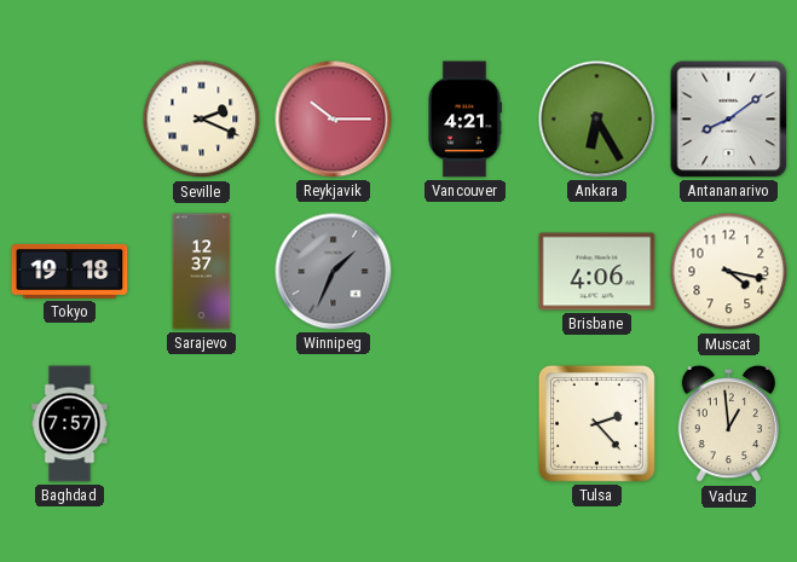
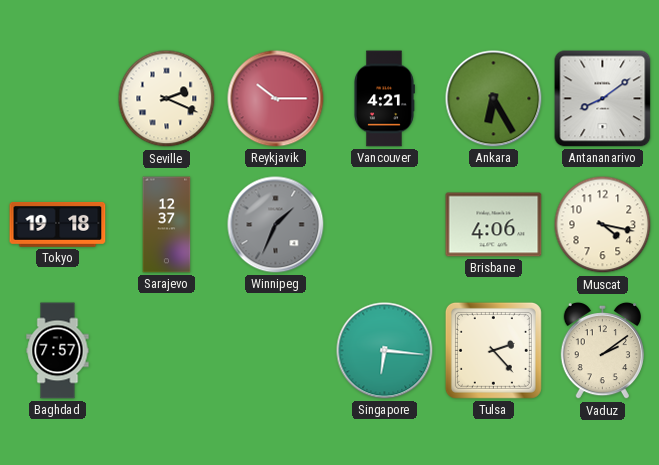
Singapore: none -> 6:16 (385, 351)
Vaduz: 12:59 -> 2:09 (602, 351)
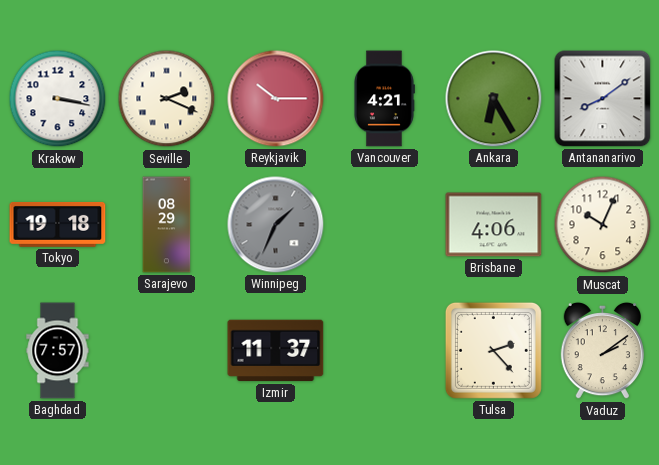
Krakow: none -> 3:17 (58, 99)
Sarajevo: 12:37 -> 08:29 (167, 225)
Muscat: 4:17 -> 10:04 (603, 225)
Izmir: none -> 11:37 (276, 351)
Singapore: 6:16 -> none (385, 351)
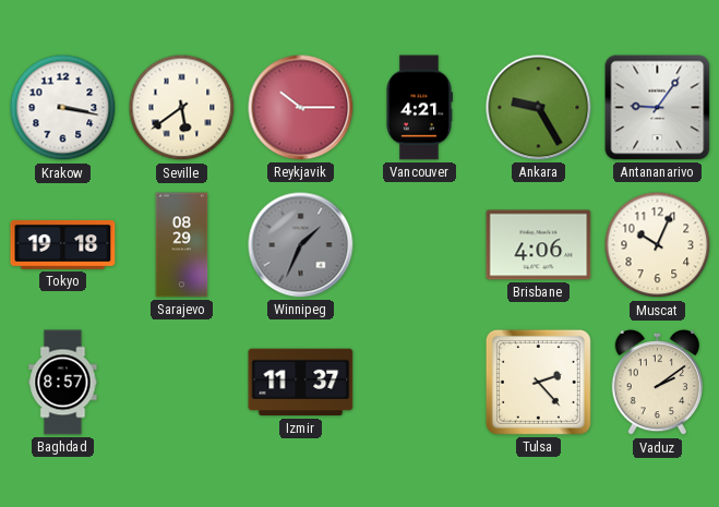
Seville: 2:19 -> 5:39 (182, 108)
Ankara: 6:25 -> 9:25 (539, 108)
Antananarivo: 8:09 -> 9:06 (658, 108)
Baghdad: 7:57 -> 8:57 (63, 383)
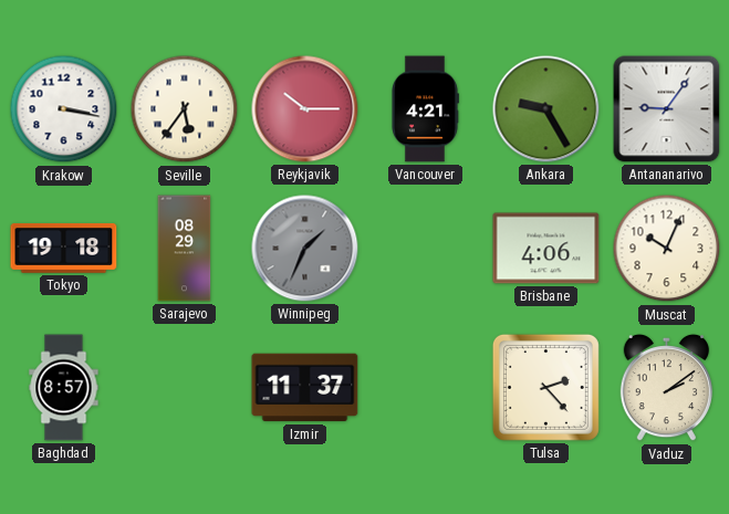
Seville: 5:39 -> 5:36 (185, 109)
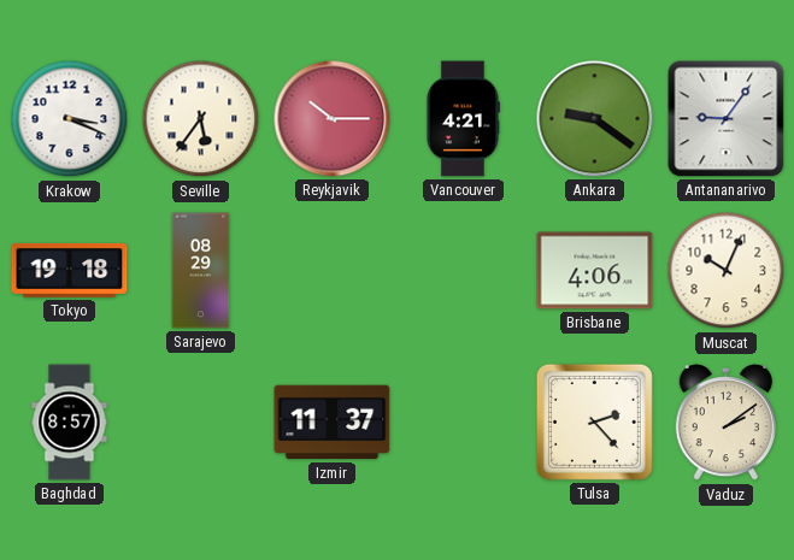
Krakow: 3:17 -> 3:19 (70, 119)
Ankara: 9:25 -> 9:21 (595, 119)
Winnipeg: 1:34 -> none (305, 249)
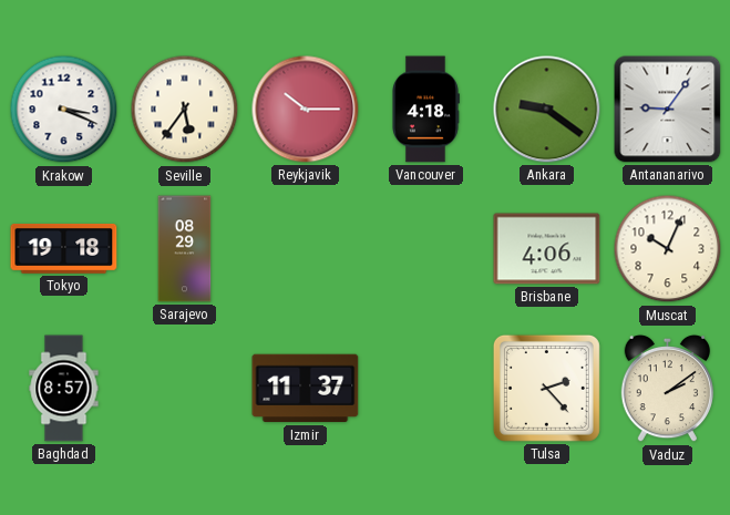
Vancouver: 4:21 -> 4:18 (426, 110)
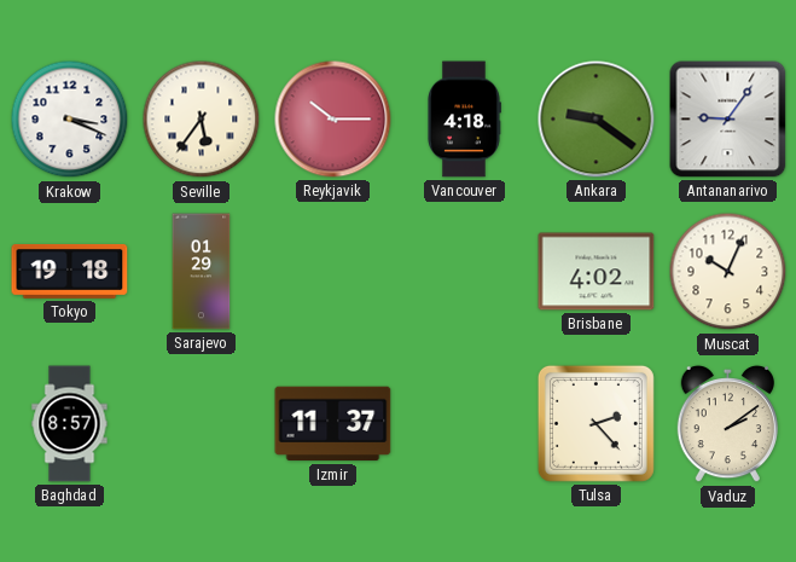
Sarajevo: 08:29 -> 01:29 (202, 272)
Brisbane: 4:06 -> 4:02 (597, 272)
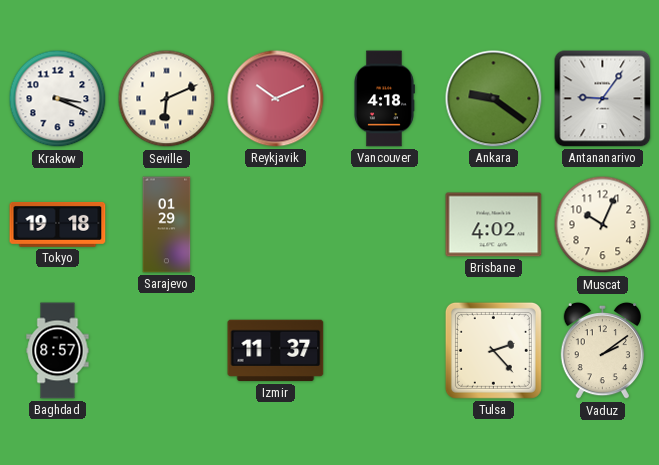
Seville: 5:36 -> 6:11 (167, 99)
Reykjavik: 10:15 -> 10:11 (276, 99)
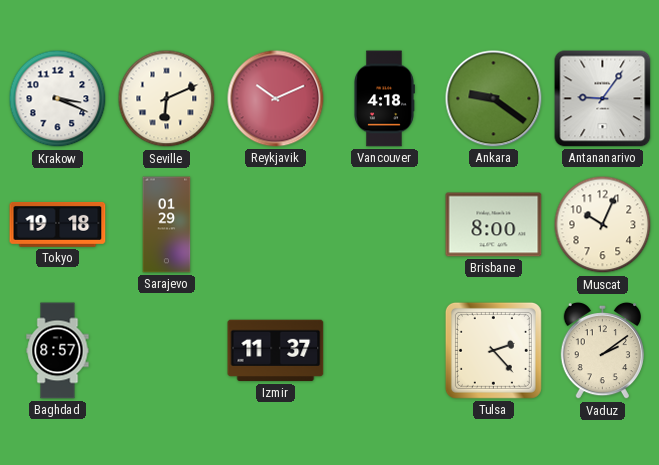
Brisbane: 4:02 -> 8:00 (494, 225)
